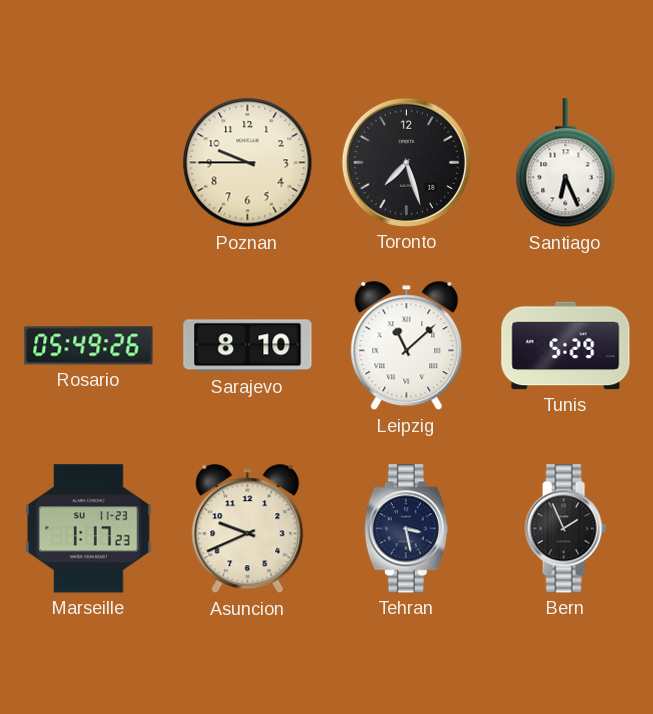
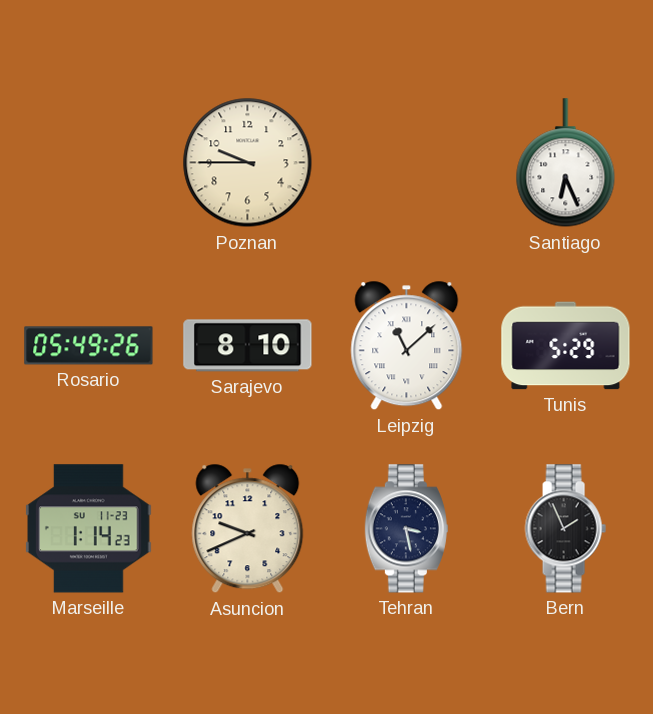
Toronto: 7:27 -> none (406, 162)
Marseille: 1:17 -> 1:14 (89, 529)
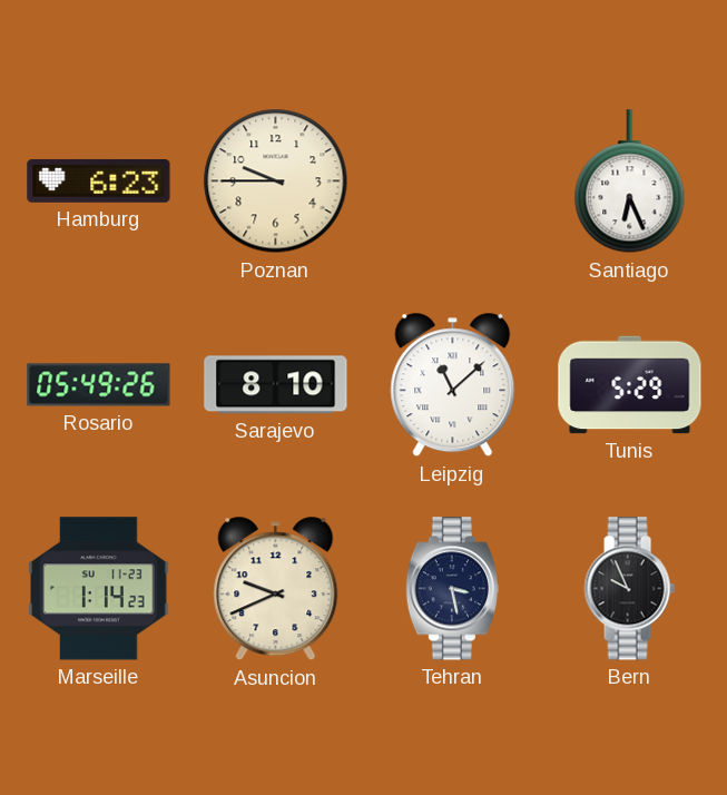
Hamburg: none -> 6:23 (99, 180)
Bern: 1:56 -> 9:56 (629, 589)
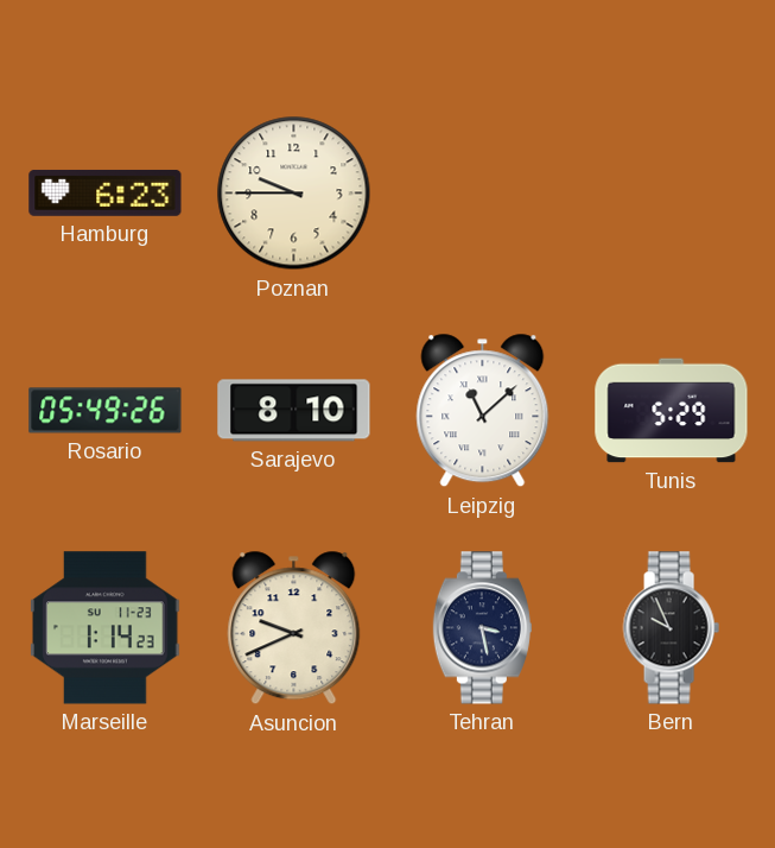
Santiago: 6:26 -> none (630, 181)
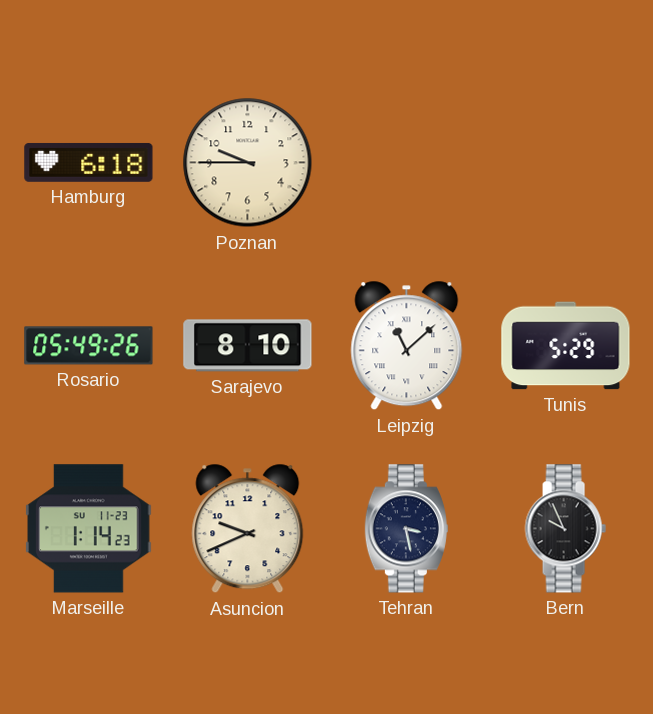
Hamburg: 6:23 -> 6:18 (89, 162)
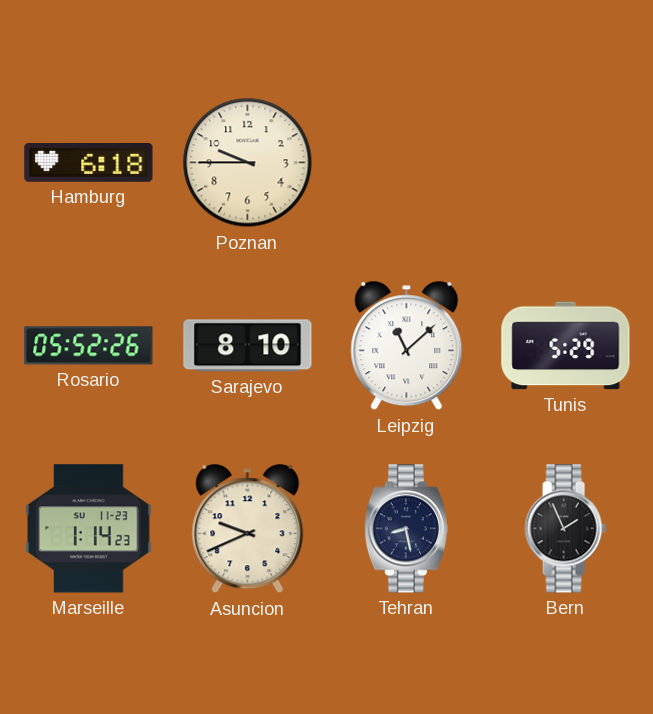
Rosario: 05:49 -> 05:52 (89, 346)
Tehran: 3:28 -> 8:28 (406, 529)
Bern: 9:56 -> 1:56 (565, 529)
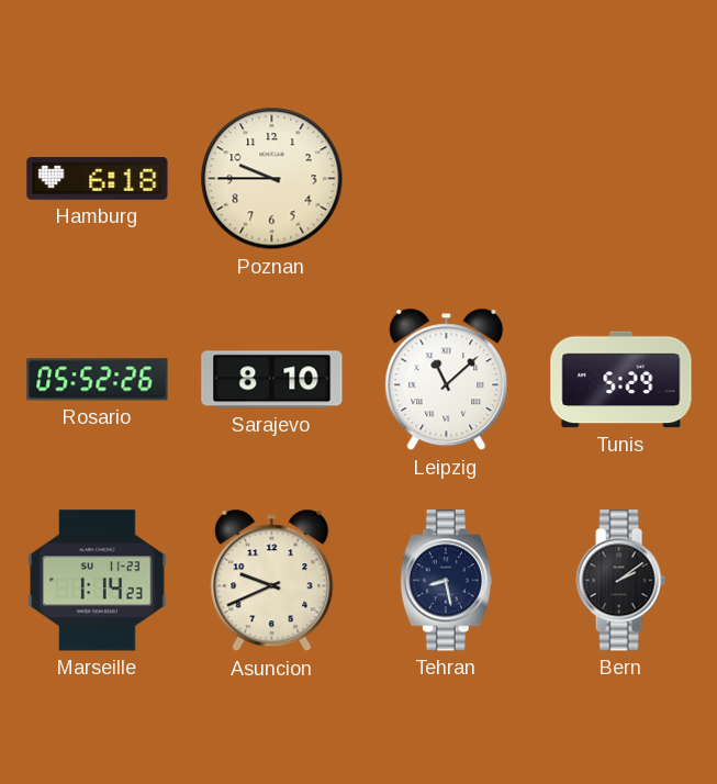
Bern: 1:56 -> 2:09 (620, 581)
